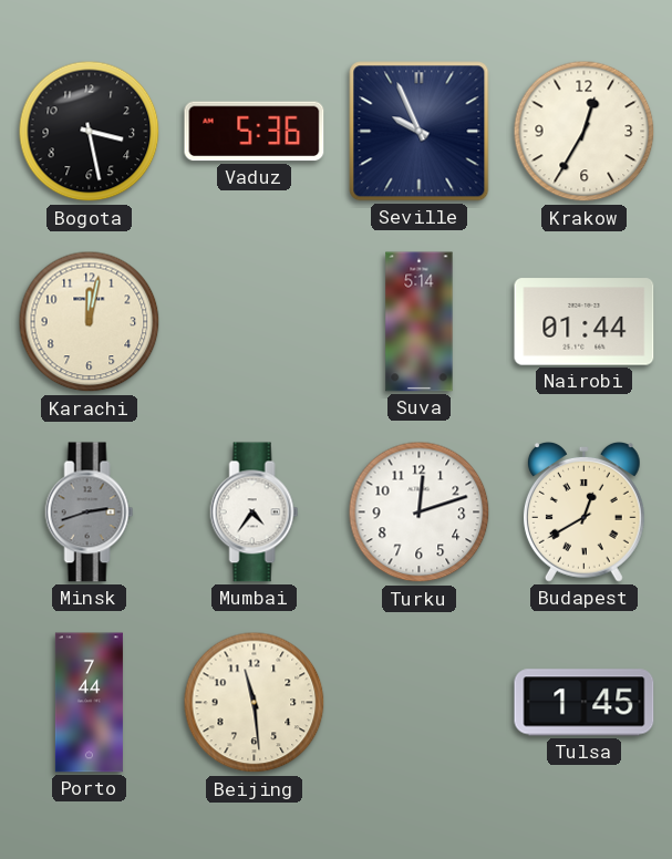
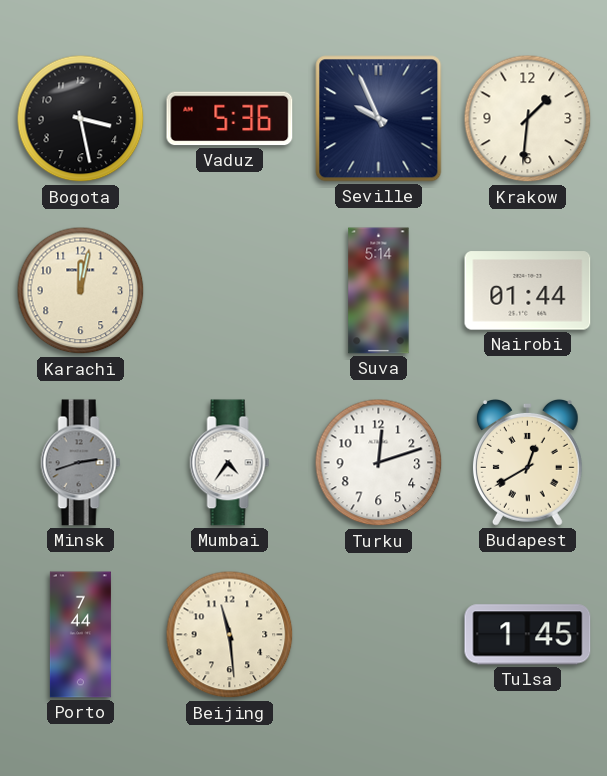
Krakow: 12:35 -> 1:31 (528, 119)
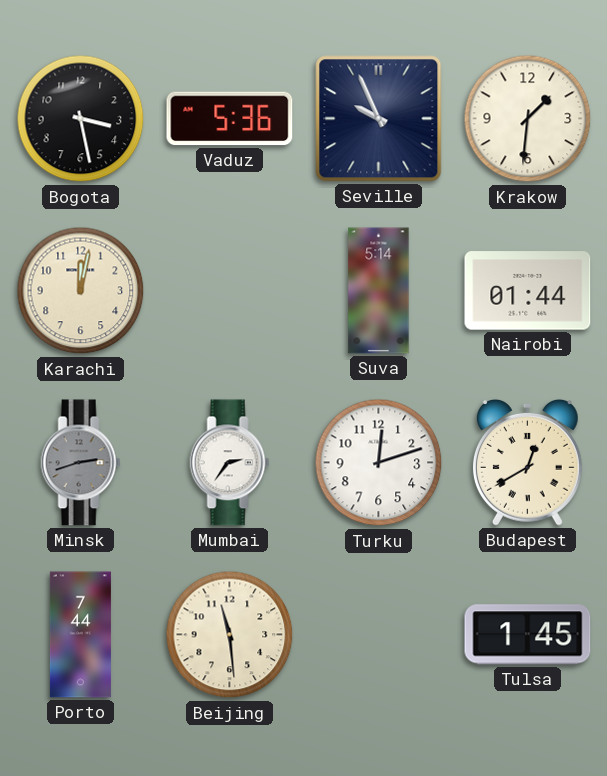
Mumbai: 4:36 -> 2:36 (230, 463)
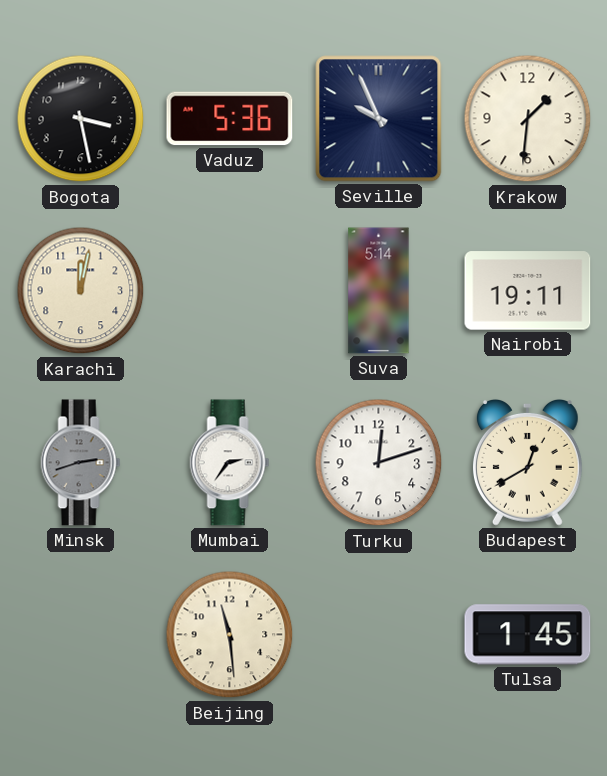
Nairobi: 01:44 -> 19:11 (528, 291)
Porto: 7:44 -> none (80, 635)
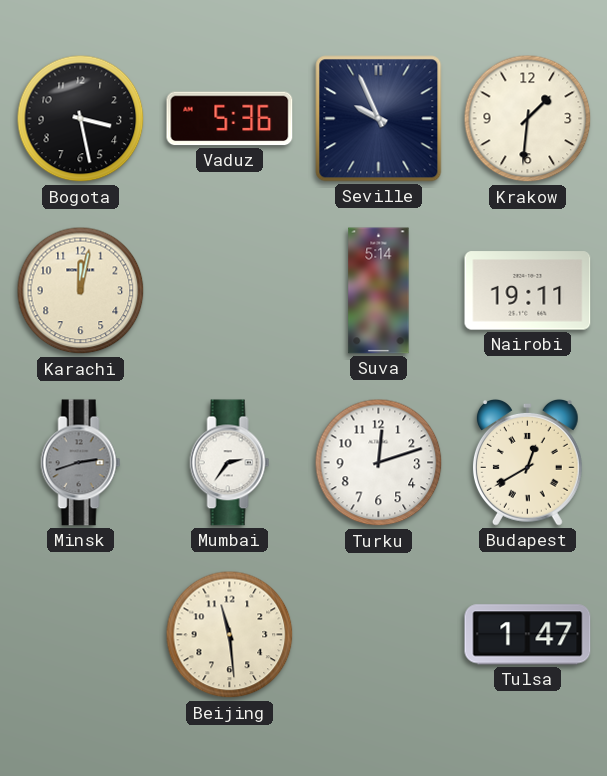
Tulsa: 1:45 -> 1:47 (528, 635)
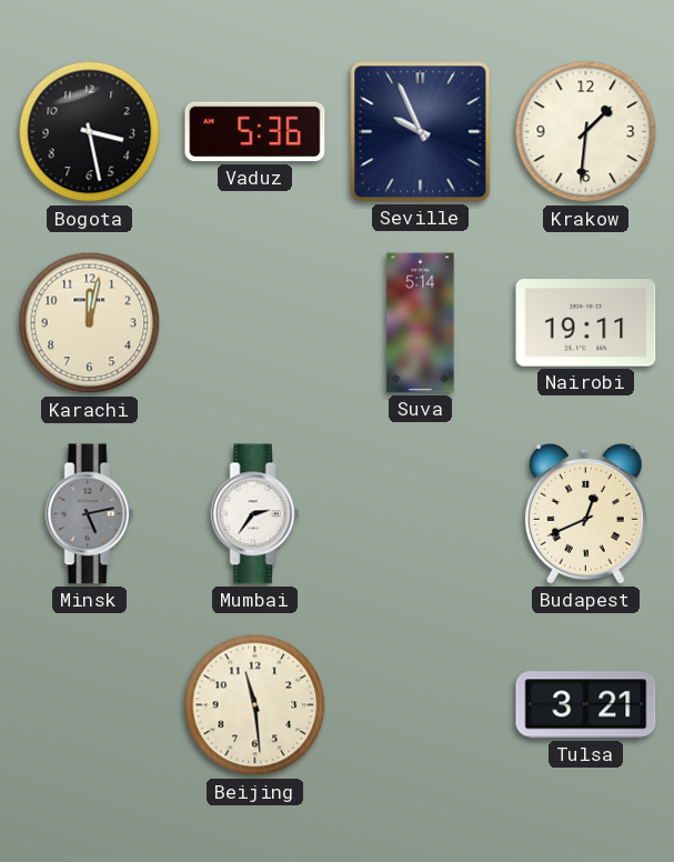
Minsk: 2:42 -> 5:13 (90, 514)
Turku: 12:12 -> none (379, 463)
Budapest: 12:40 -> 12:41 (585, 513)
Tulsa: 1:47 -> 3:21 (586, 705)
